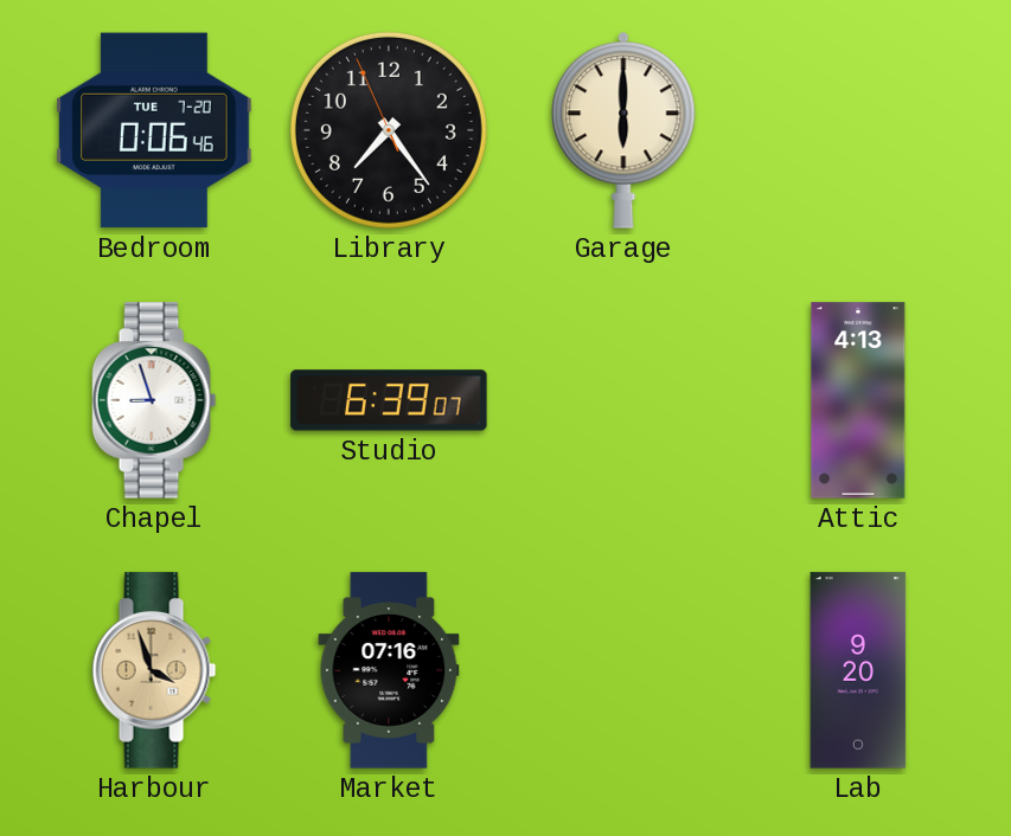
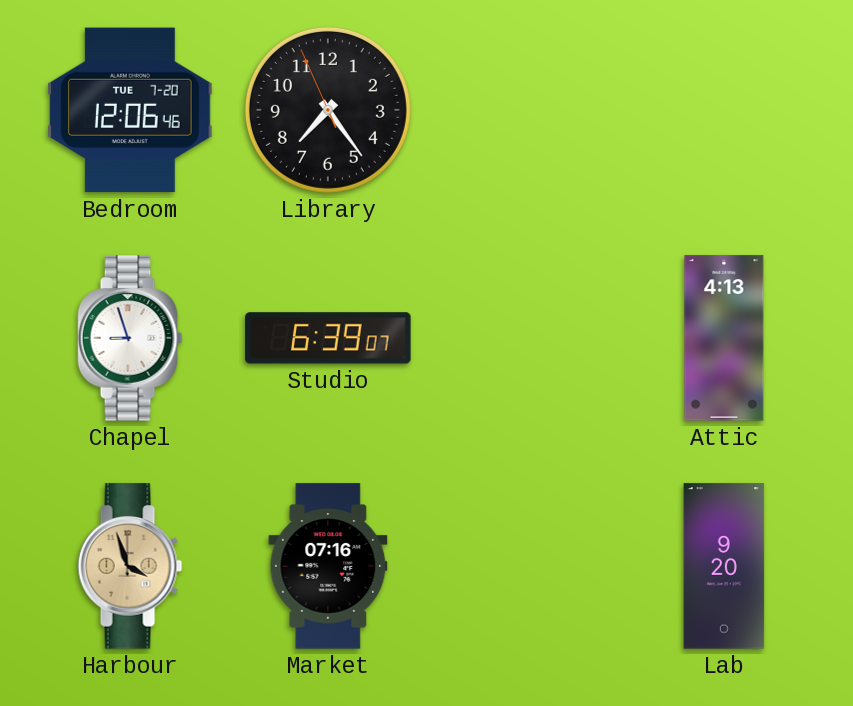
Bedroom: 0:06 -> 12:06 (130, 110)
Garage: 6:00 -> none (623, 130)
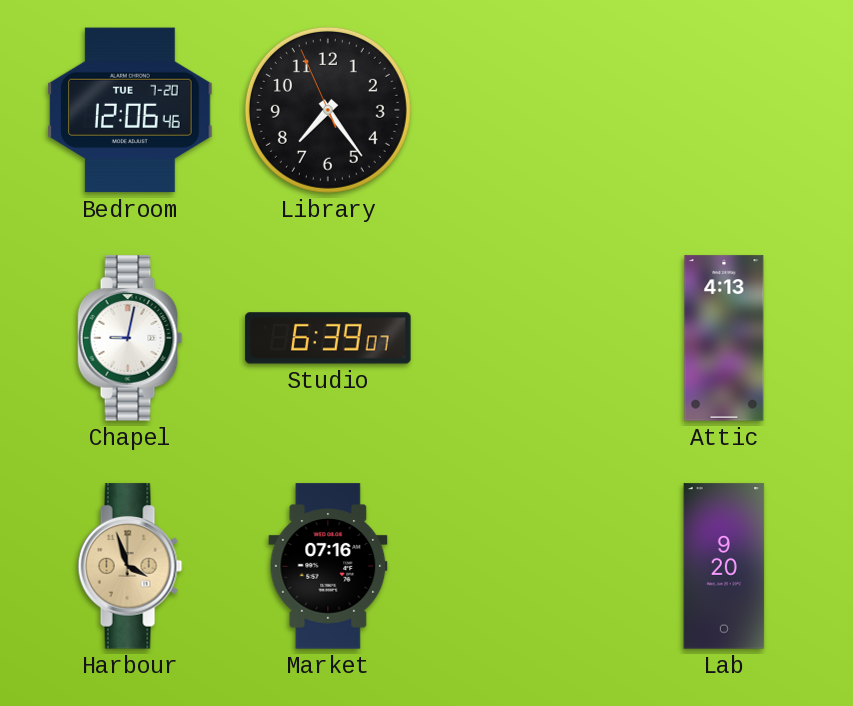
Chapel: 8:57 -> 9:02 (130, 338)
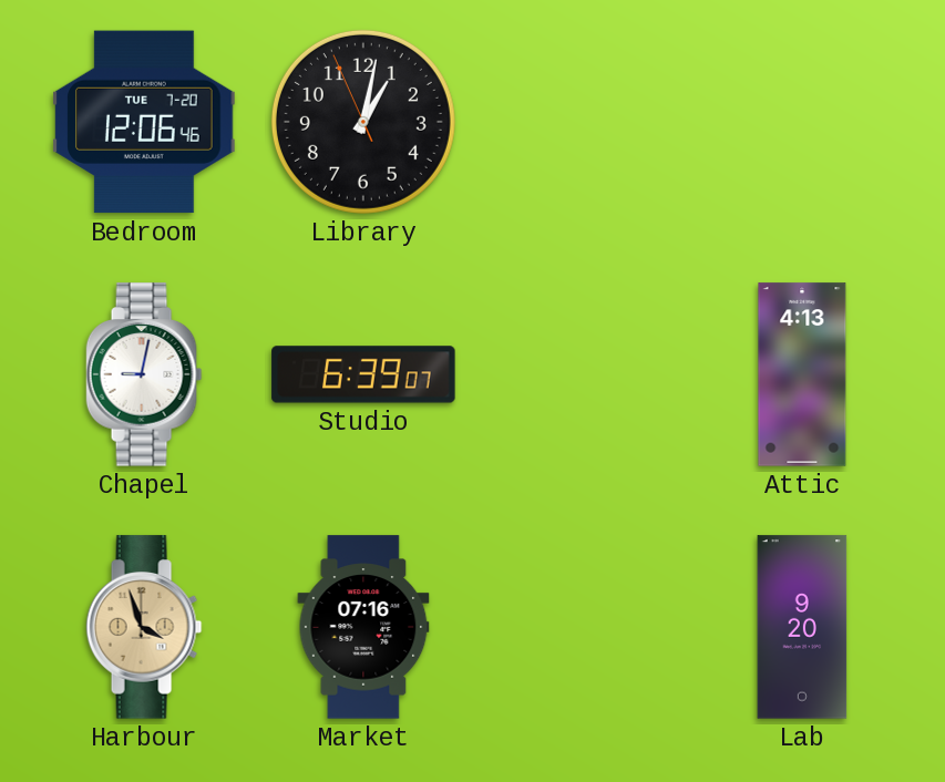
Library: 7:23 -> 1:01 (363, 122)
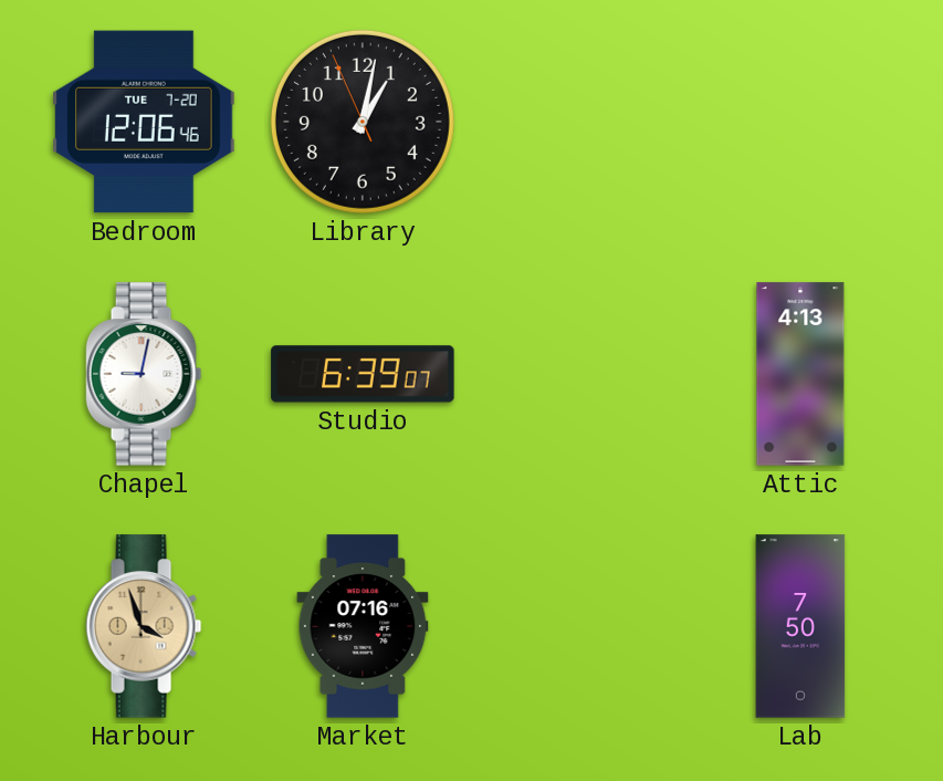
Lab: 9:20 -> 7:50 (800, 626)
